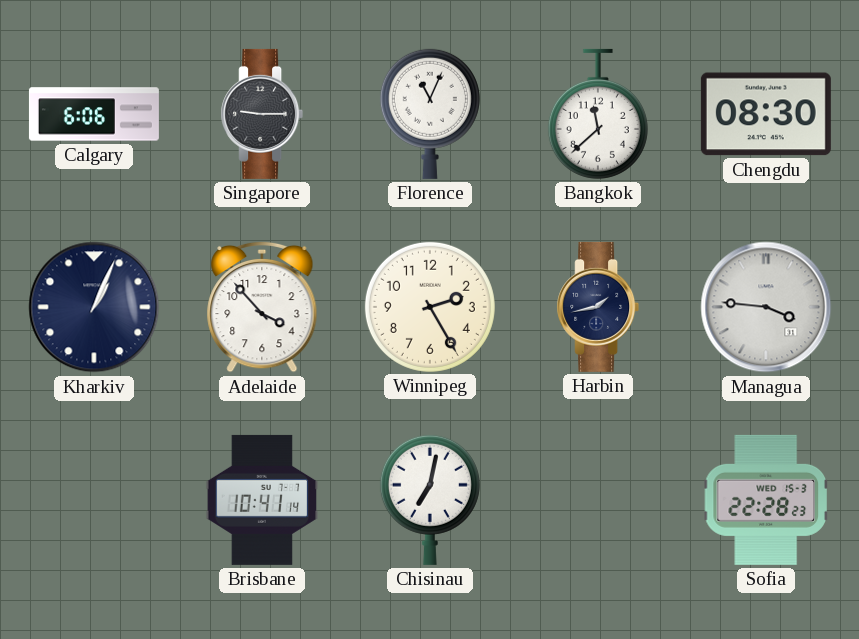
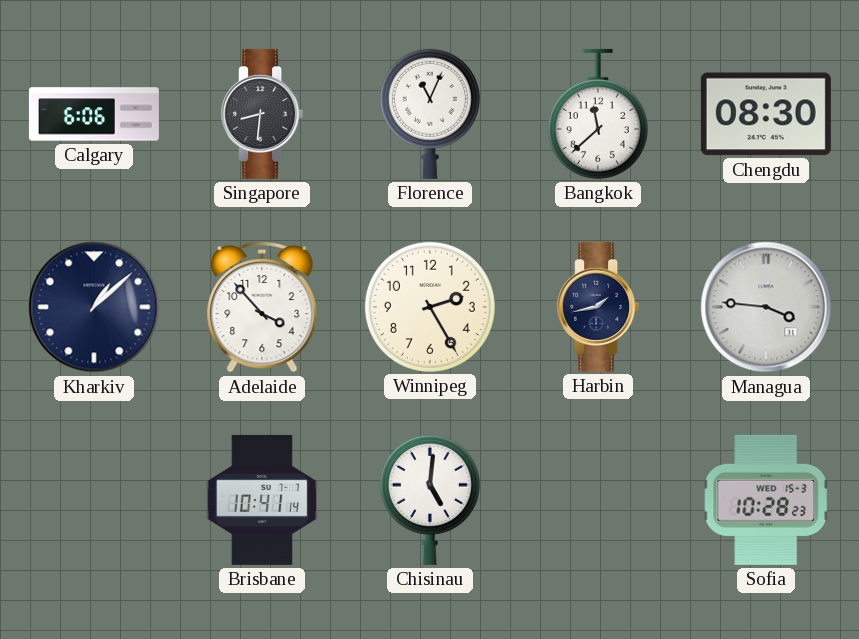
Singapore: 9:15 -> 8:31 (262, 114)
Kharkiv: 1:04 -> 1:08 (94, 307)
Chisinau: 7:02 -> 5:01 (430, 500)
Sofia: 22:28 -> 10:28 (766, 500)
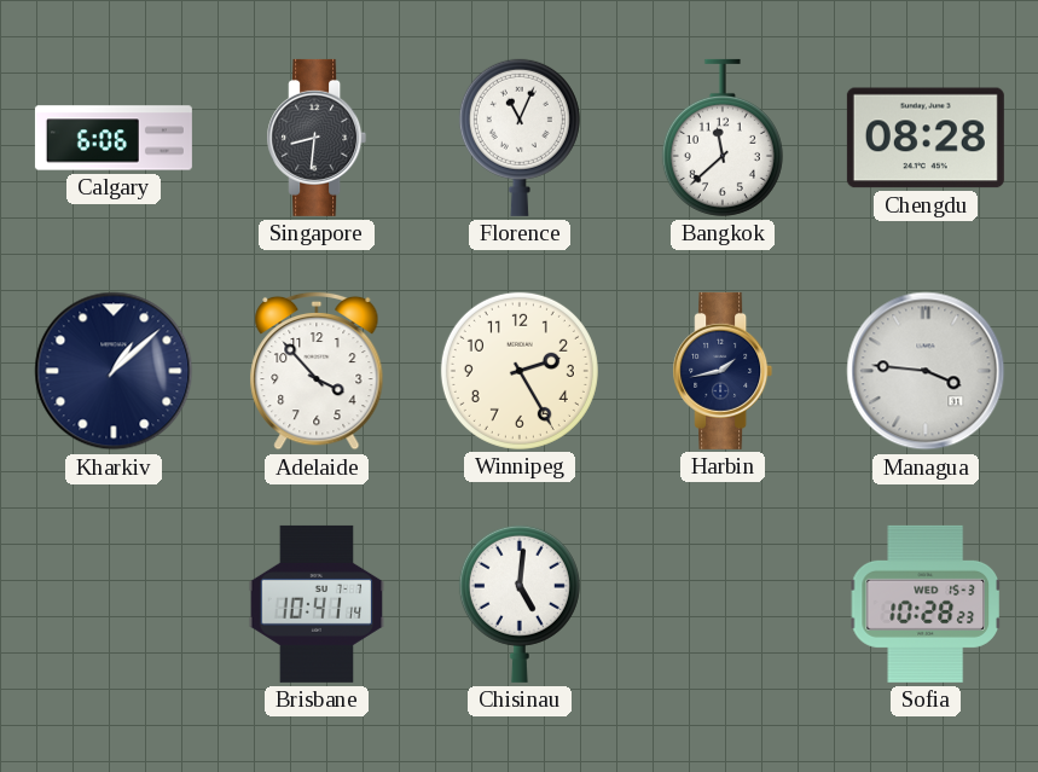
Chengdu: 08:30 -> 08:28 (926, 138)
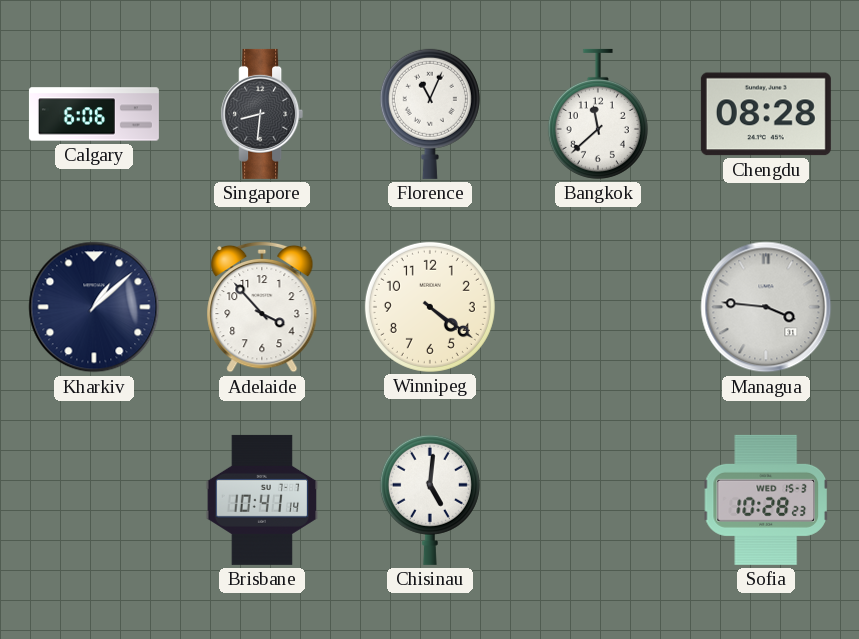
Winnipeg: 2:25 -> 4:21 (430, 307)
Harbin: 1:43 -> none (723, 371)
